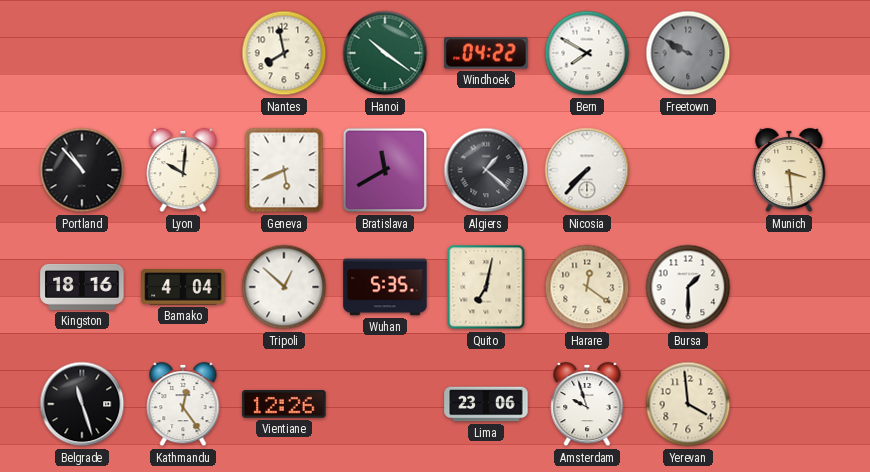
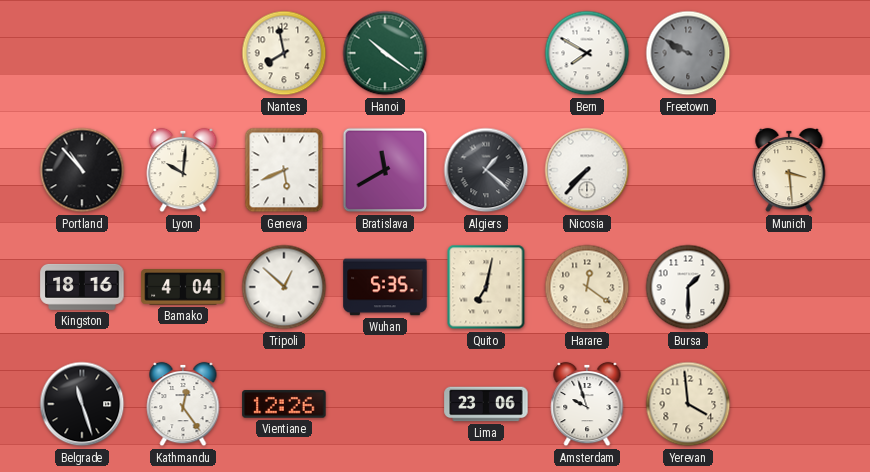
Windhoek: 04:22 -> none (486, 53)
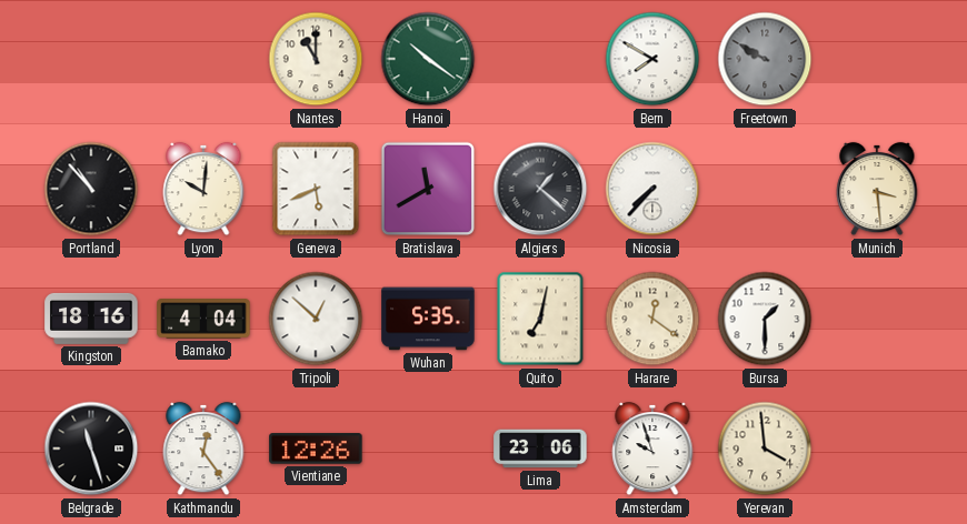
Nantes: 7:58 -> 11:00 (316, 59)
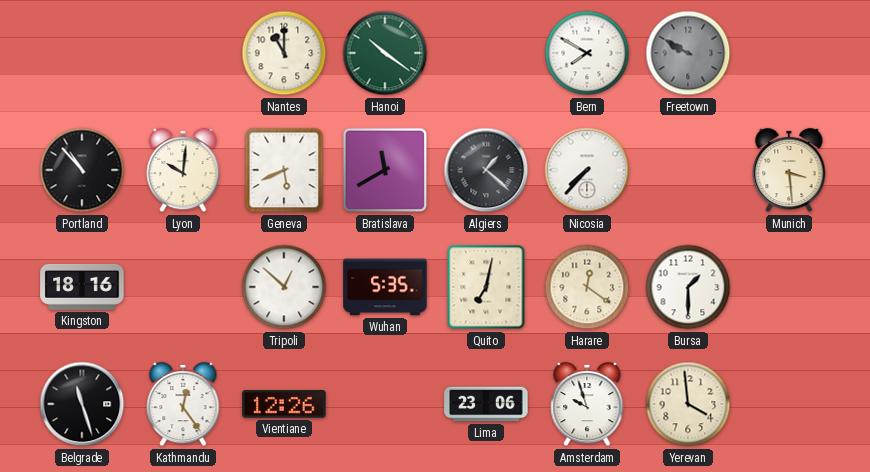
Bamako: 4:04 -> none (203, 319)
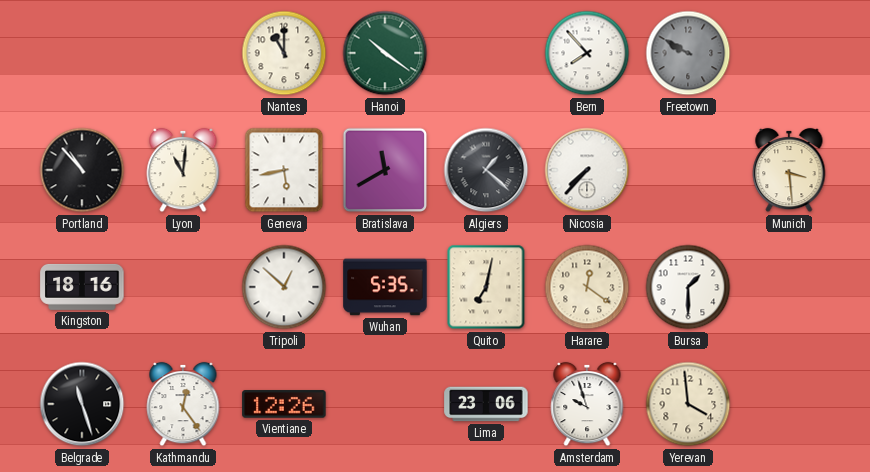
Bern: 7:50 -> 7:53 (587, 53)
Lyon: 10:01 -> 11:01 (183, 170)
Geneva: 5:41 -> 5:43 (284, 170)
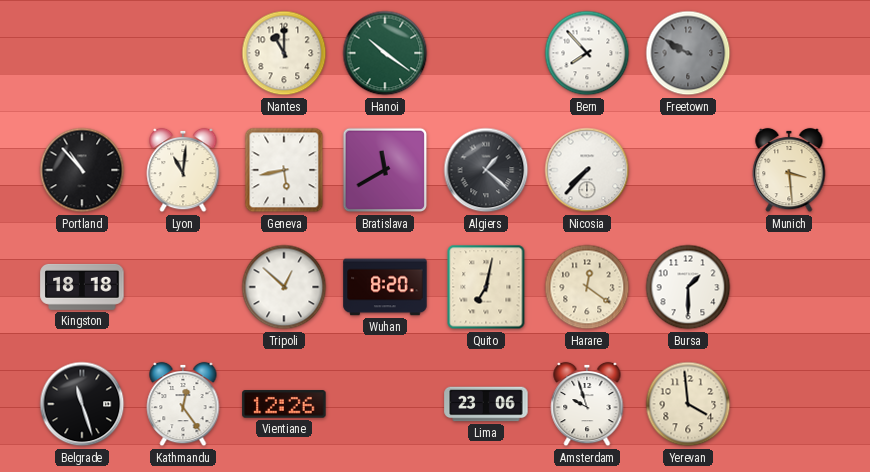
Kingston: 18:16 -> 18:18 (82, 287)
Wuhan: 5:35 -> 8:20 (385, 287)
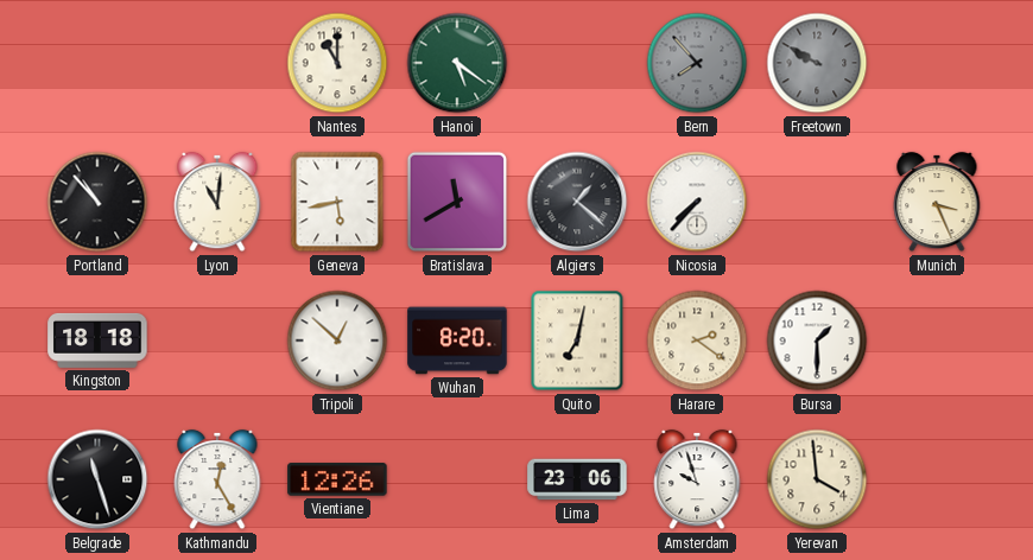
Hanoi: 10:21 -> 5:21 (457, 63)
Bern dial: white -> grey (697, 63)
Munich: 3:29 -> 3:26 (937, 202)
Harare: 12:21 -> 2:21 (697, 341)
Kathmandu: 12:24 -> 12:25 (217, 479)
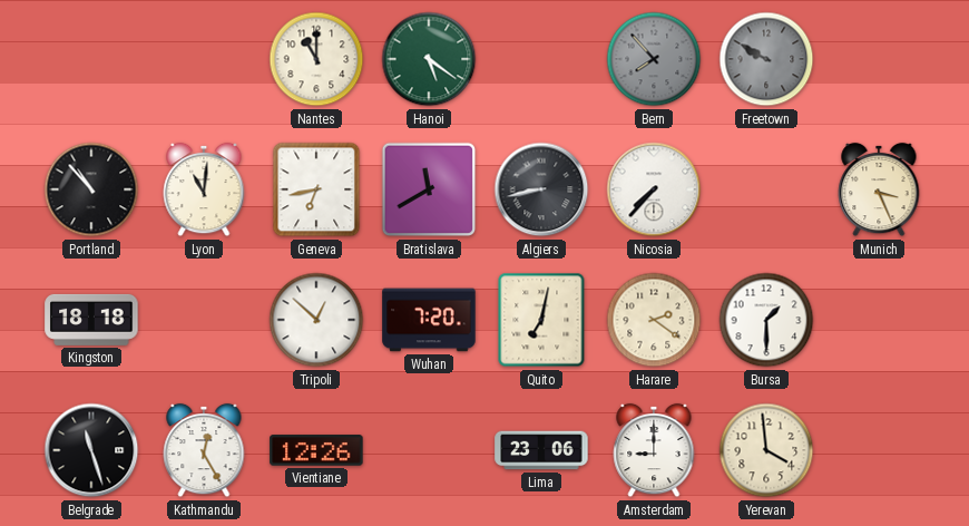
Geneva: 5:43 -> 6:43 (316, 189)
Algiers: 1:22 -> 8:43 (541, 189)
Wuhan: 8:20 -> 7:20 (429, 320)
Amsterdam: 9:57 -> 9:00 (654, 450)
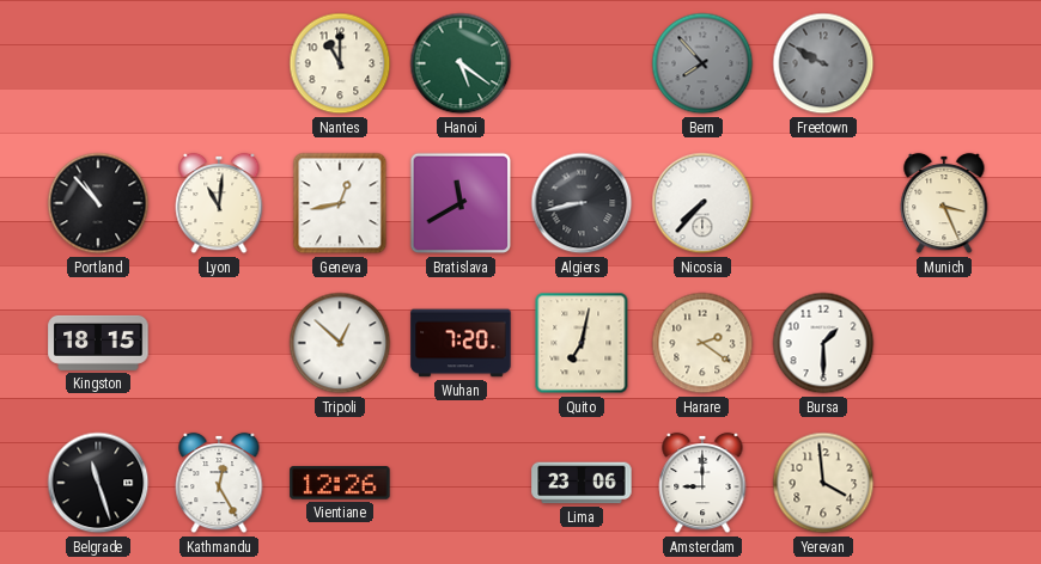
Geneva: 6:43 -> 12:43 (340, 203)
Kingston: 18:18 -> 18:15 (98, 343)
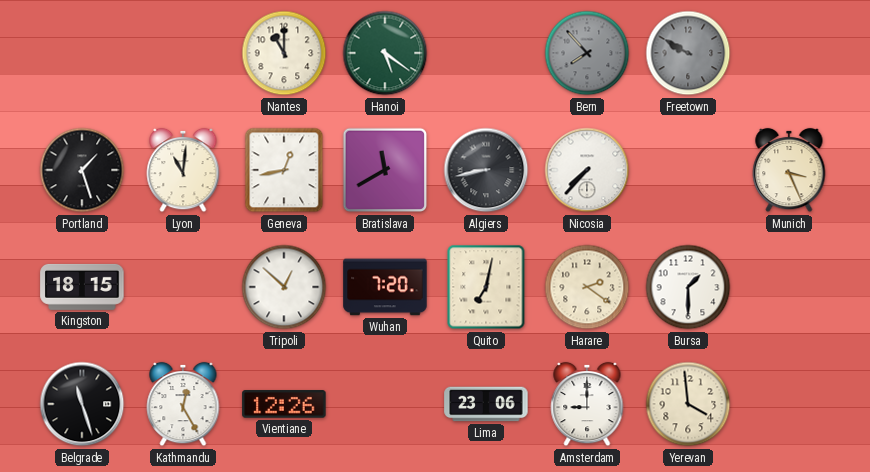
Portland: 10:53 -> 1:27 (82, 170)
